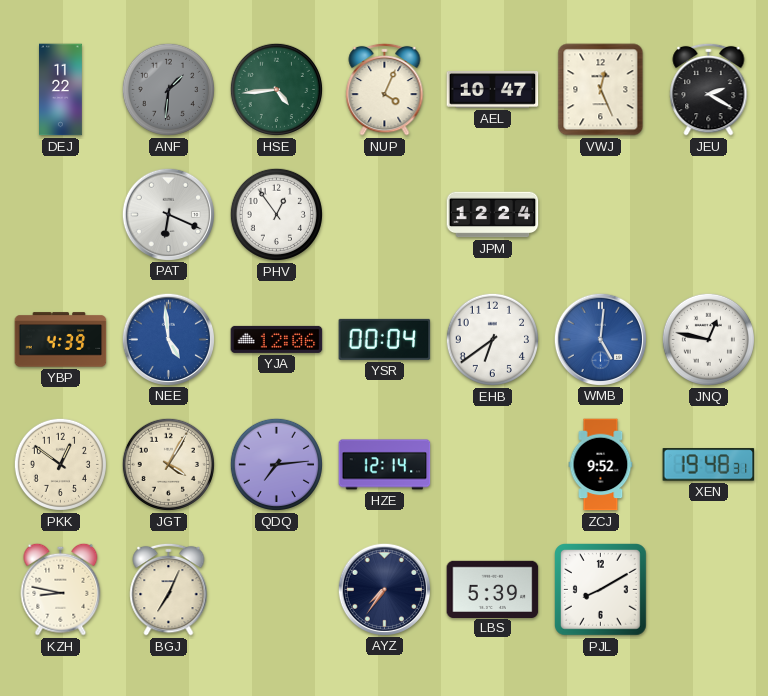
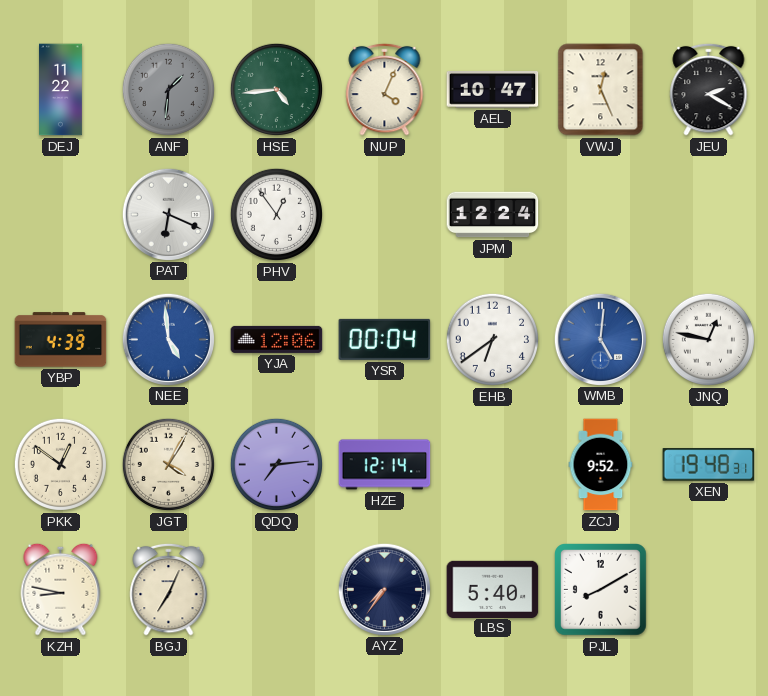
LBS: 5:39 -> 5:40 (493, 589)
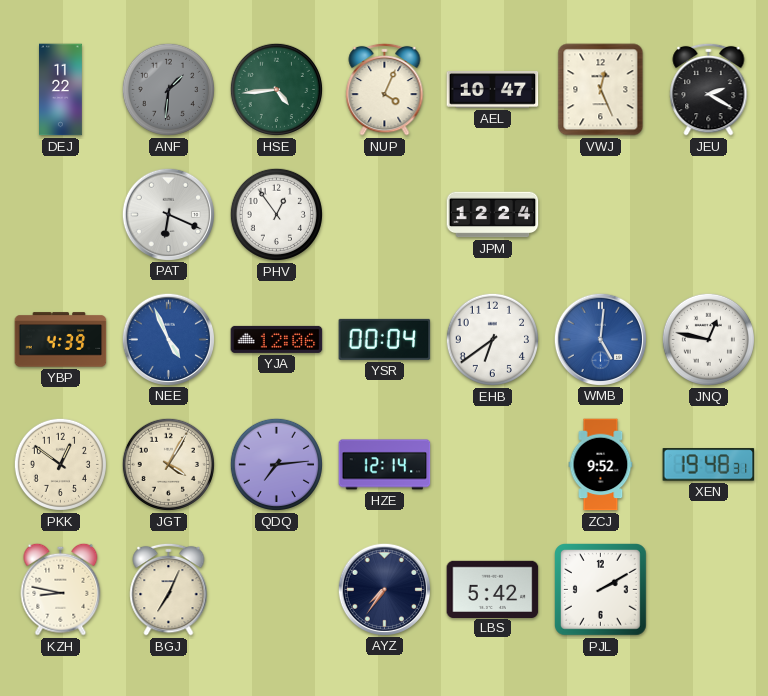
NEE: 4:59 -> 4:56 (168, 339)
LBS: 5:40 -> 5:42 (493, 589)
PJL: 8:10 -> 2:10 (601, 590)
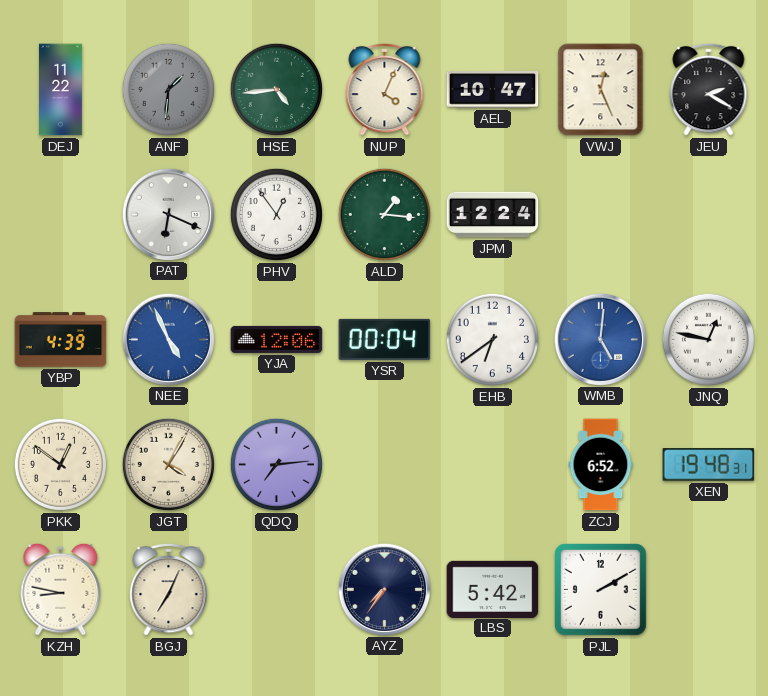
ALD: none -> 1:16 (384, 214)
HZE: 12:14 -> none (385, 465)
ZCJ: 9:52 -> 6:52 (601, 465)
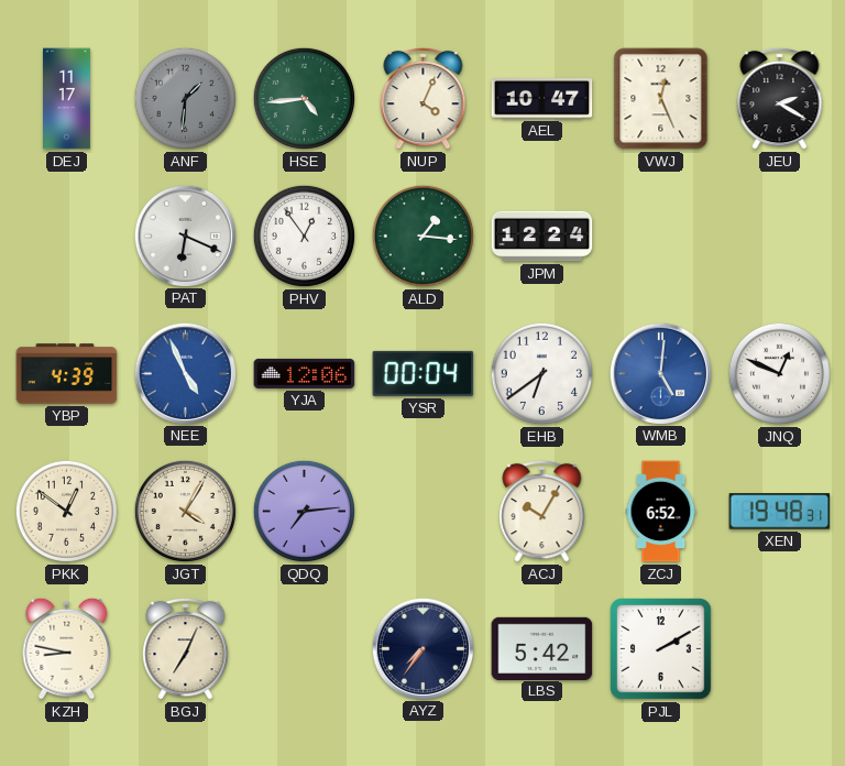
DEJ: 11:22 -> 11:17 (67, 99)
JNQ: 12:47 -> 12:49 (779, 373)
ACJ: none -> 10:05 (542, 511)
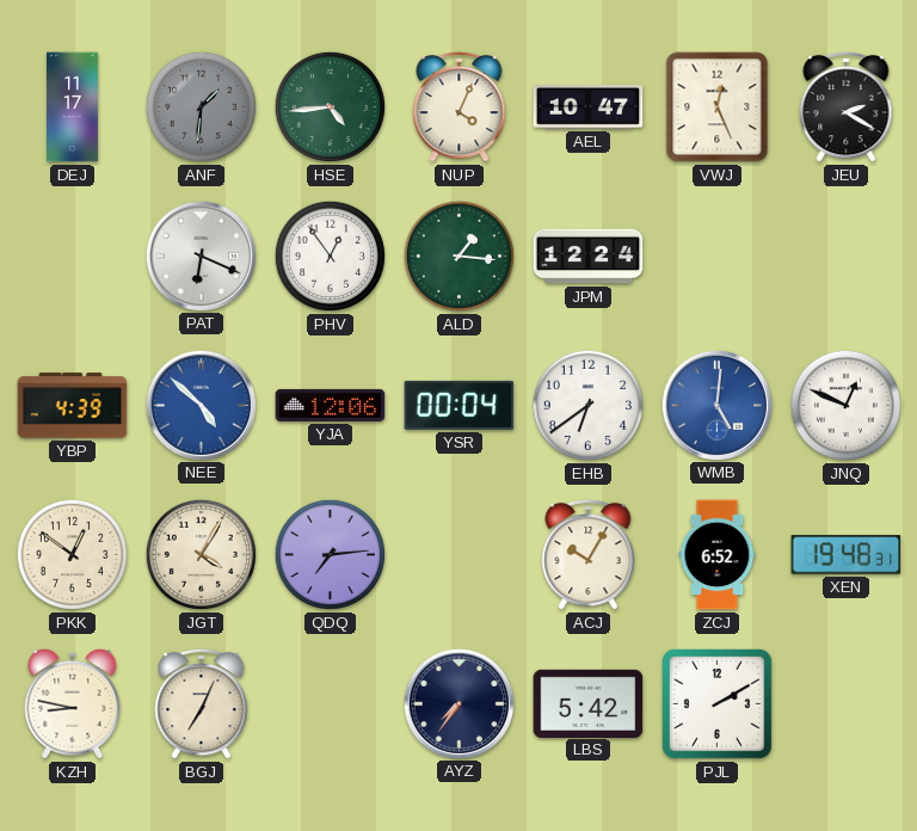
NEE: 4:56 -> 4:52 (201, 405)
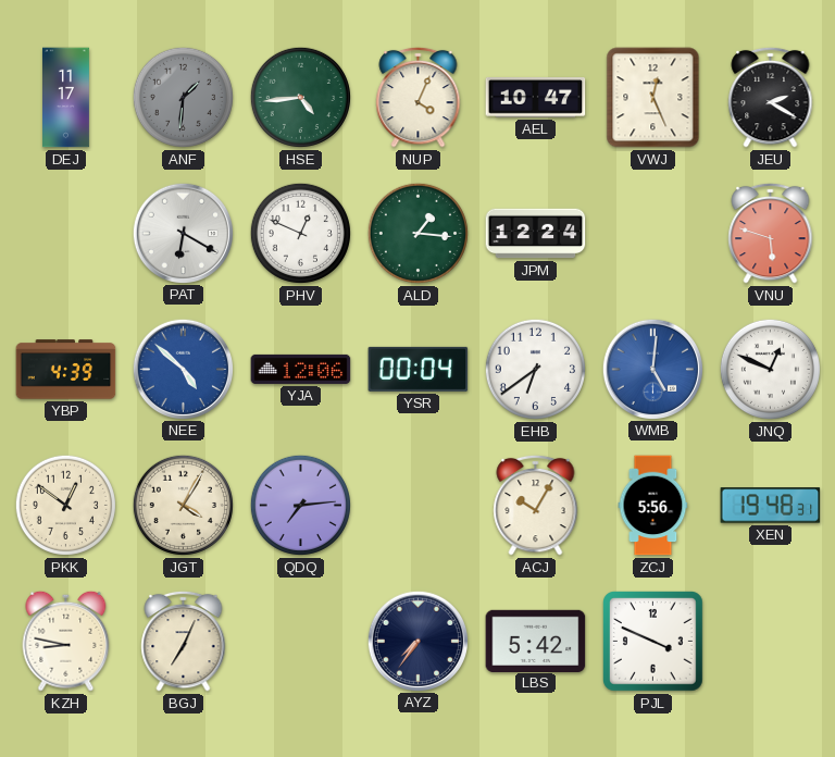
PAT: 6:19 -> 6:20 (183, 233)
PHV: 12:54 -> 12:49 (300, 233)
VNU: none -> 5:48 (771, 233)
ZCJ: 6:52 -> 5:56 (653, 506)
PJL: 2:10 -> 3:49 (653, 642)
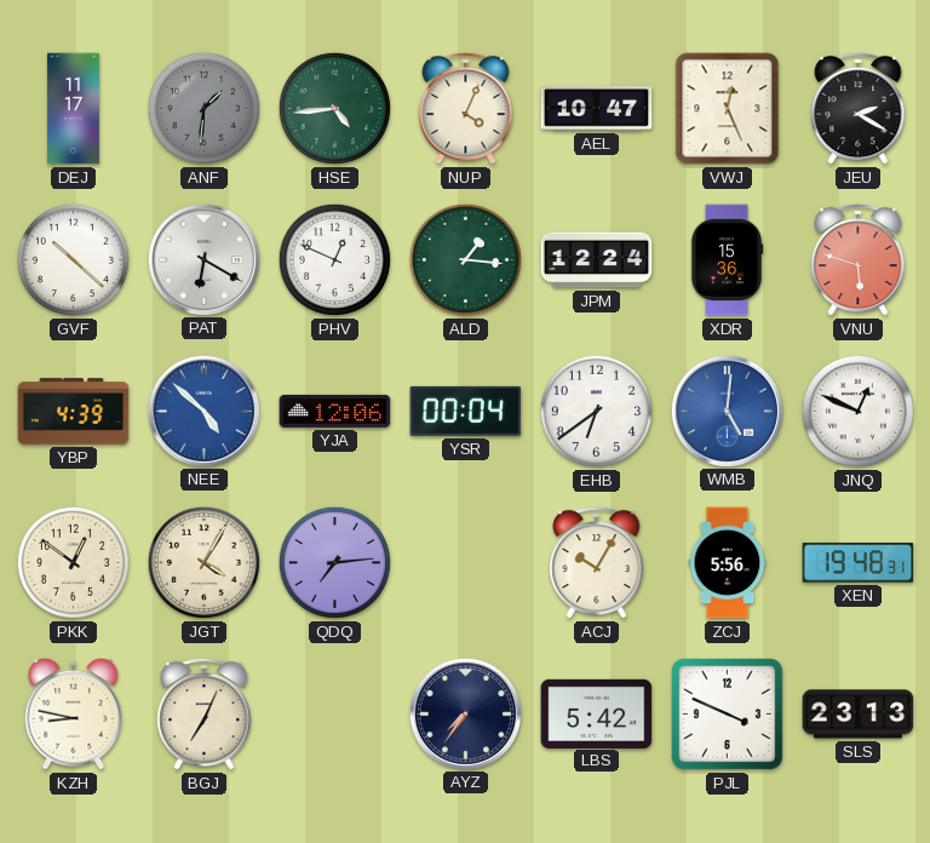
GVF: none -> 10:22 (73, 259)
XDR: none -> 15:36 (727, 260)
SLS: none -> 23:13 (859, 715)
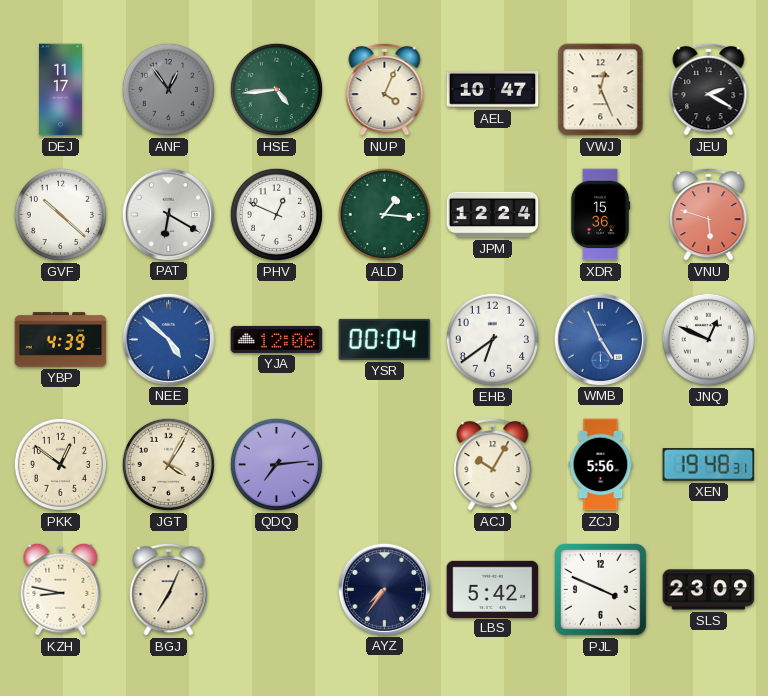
ANF: 1:31 -> 12:54 (168, 89)
WMB: 5:01 -> 4:56 (600, 339)
SLS: 23:13 -> 23:09 (709, 590)
